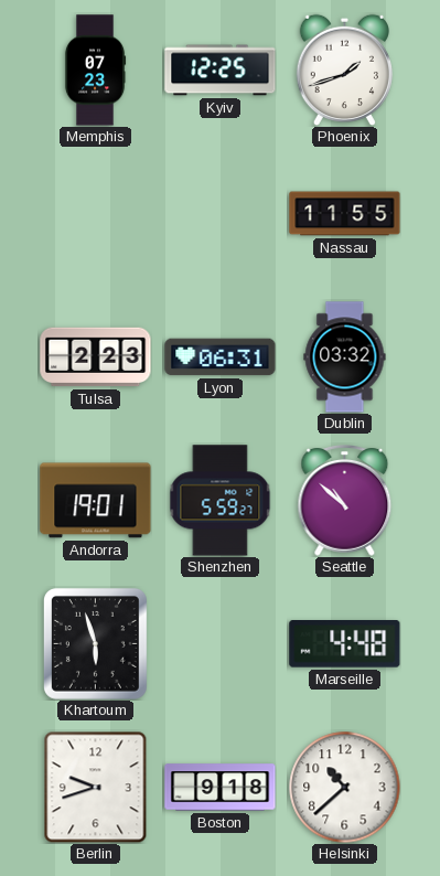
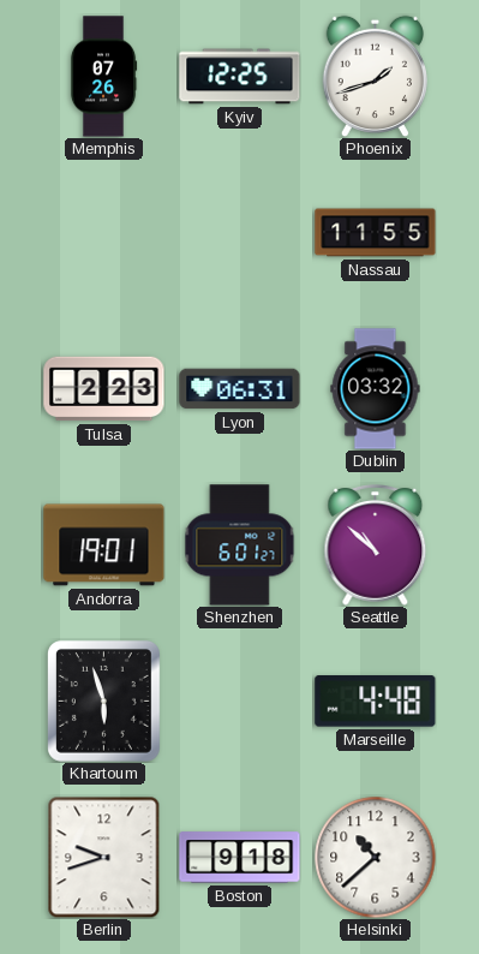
Memphis: 07:23 -> 07:26 (103, 77)
Shenzhen: 5:59 -> 6:01 (240, 545)
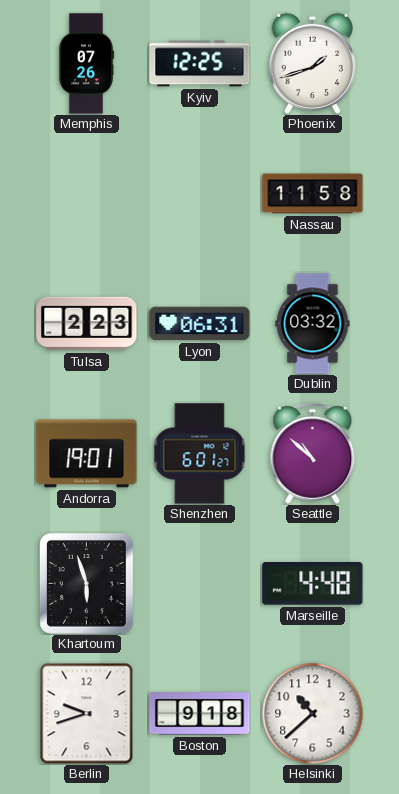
Nassau: 11:55 -> 11:58 (313, 194)
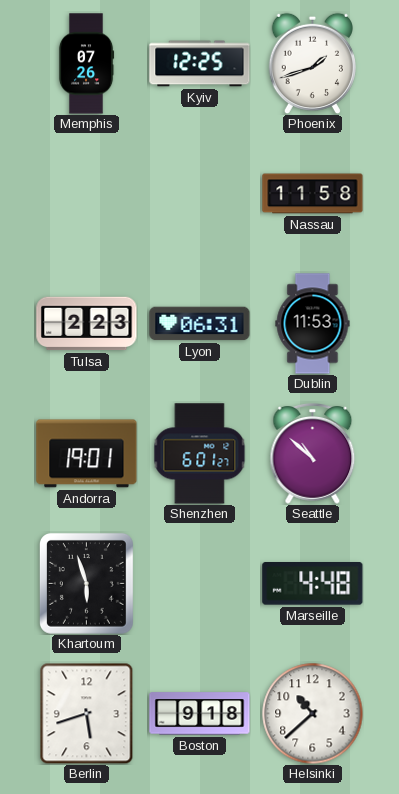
Dublin: 03:32 -> 11:53 (313, 324)
Berlin: 9:42 -> 5:42 (87, 713)
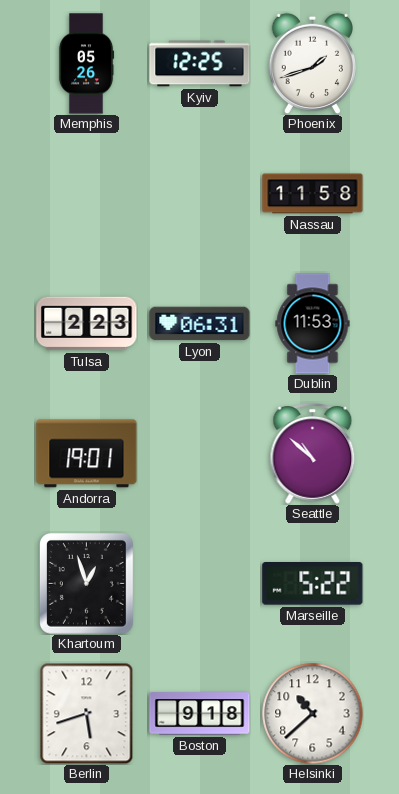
Memphis: 07:26 -> 05:26 (86, 64)
Shenzhen: 6:01 -> none (200, 454)
Khartoum: 5:57 -> 12:57 (86, 583)
Marseille: 4:48 -> 5:22 (313, 584)
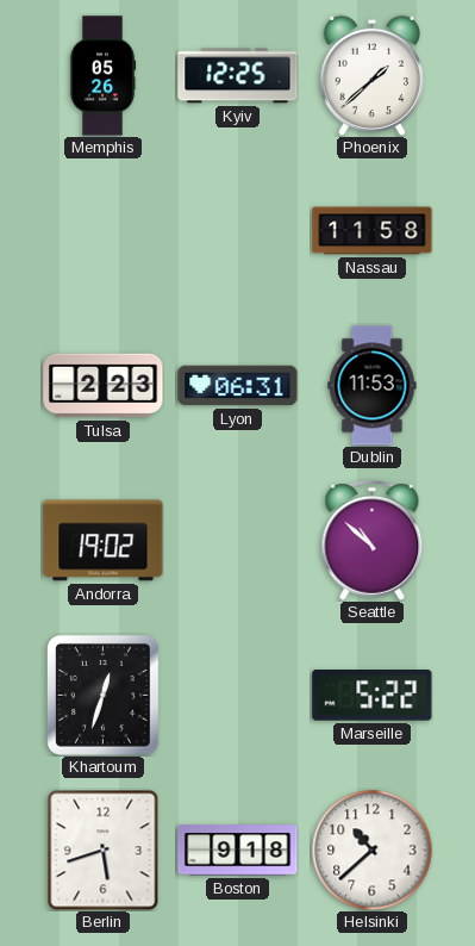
Phoenix: 1:42 -> 1:38 (371, 75)
Andorra: 19:01 -> 19:02 (104, 541)
Khartoum: 12:57 -> 12:33 (102, 695)
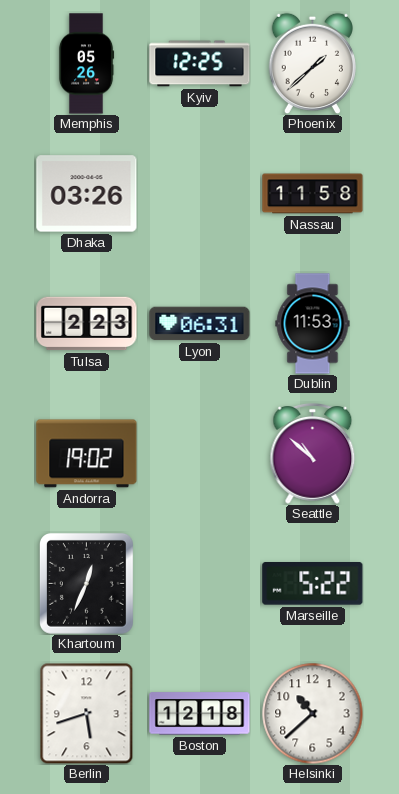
Dhaka: none -> 03:26 (87, 194)
Khartoum: 12:33 -> 12:34 (86, 583)
Boston: 9:18 -> 12:18 (200, 714)
